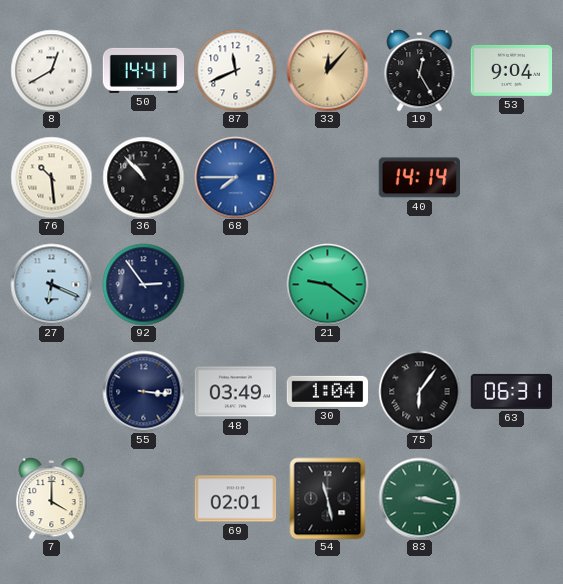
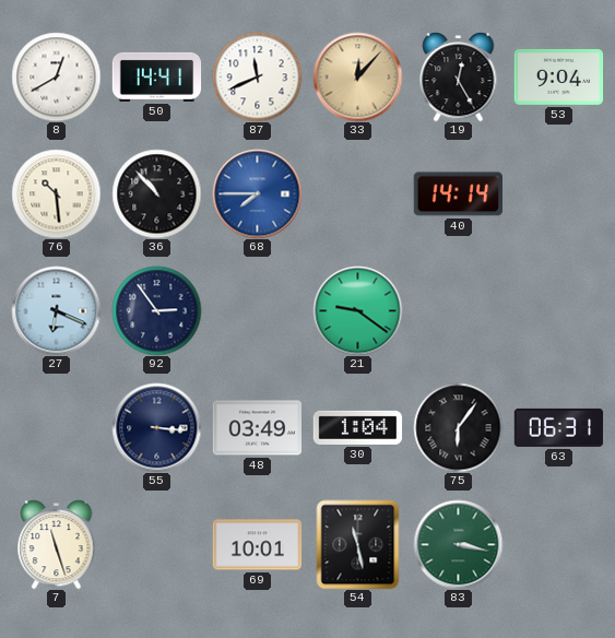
7: 4:00 -> 11:27 (57, 544)
69: 02:01 -> 10:01 (257, 545)
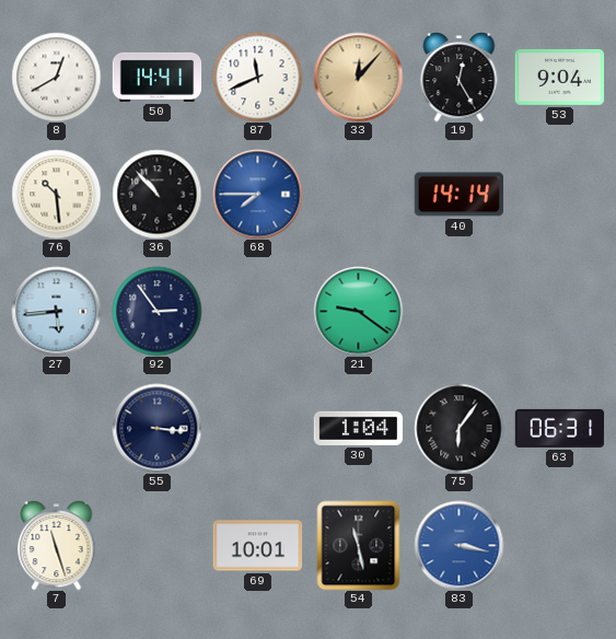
27: 6:19 -> 5:44 (56, 311)
48: 03:49 -> none (257, 428)
83 dial: green -> blue (458, 545)
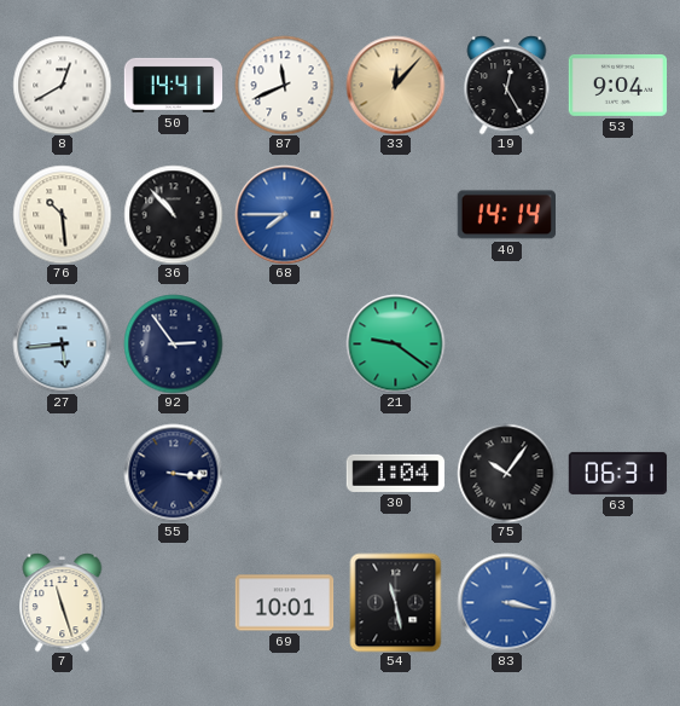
75: 6:06 -> 10:06 (506, 473)
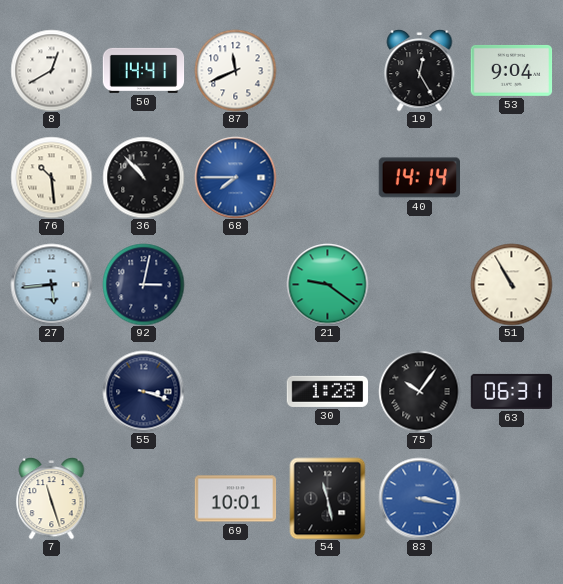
33: 12:07 -> none (395, 85)
92: 2:54 -> 3:02 (143, 284)
51: none -> 10:55 (511, 284)
55: 3:16 -> 3:18 (143, 391)
30: 1:04 -> 1:28 (327, 391)
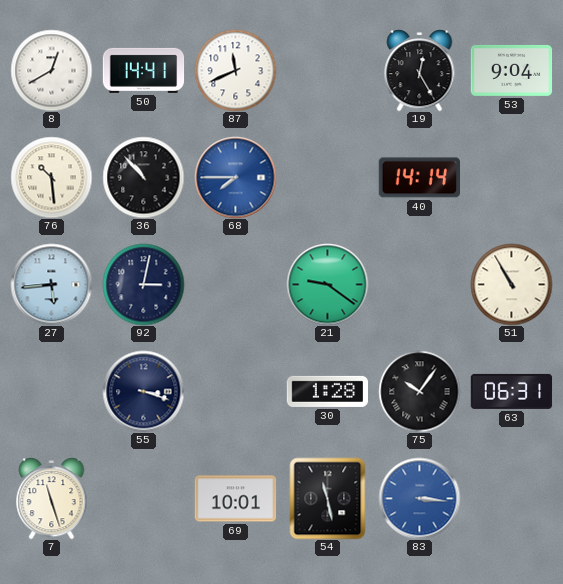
83: 3:17 -> 3:16 (419, 498)
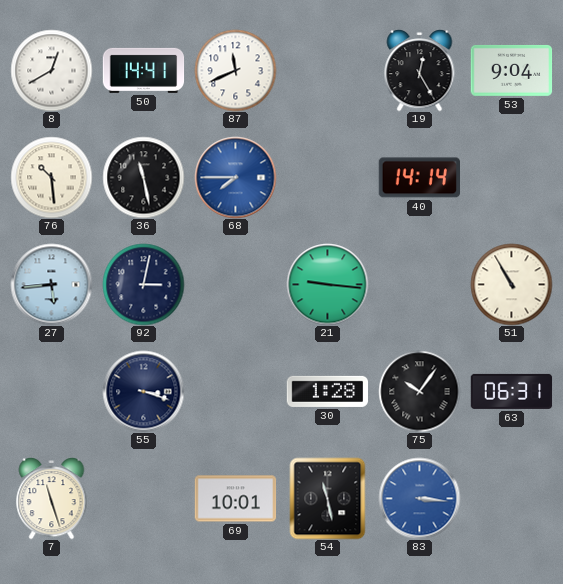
36: 10:53 -> 11:28 (143, 177)
21: 9:21 -> 9:16 (327, 284)
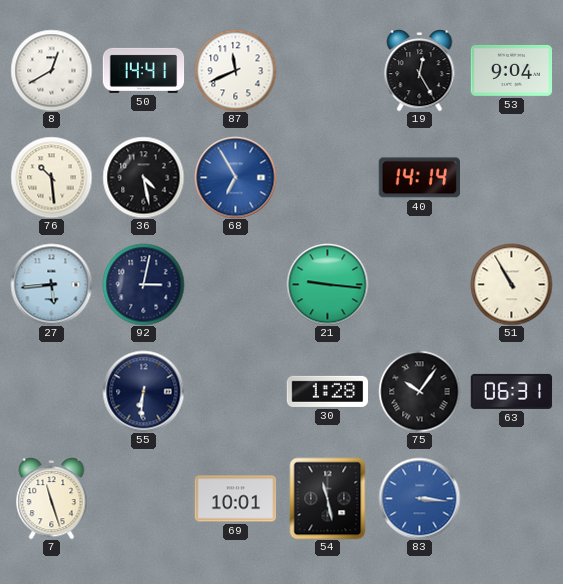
36: 11:28 -> 4:28 (143, 177)
68: 7:45 -> 6:55 (235, 177)
55: 3:18 -> 6:31 (143, 391)
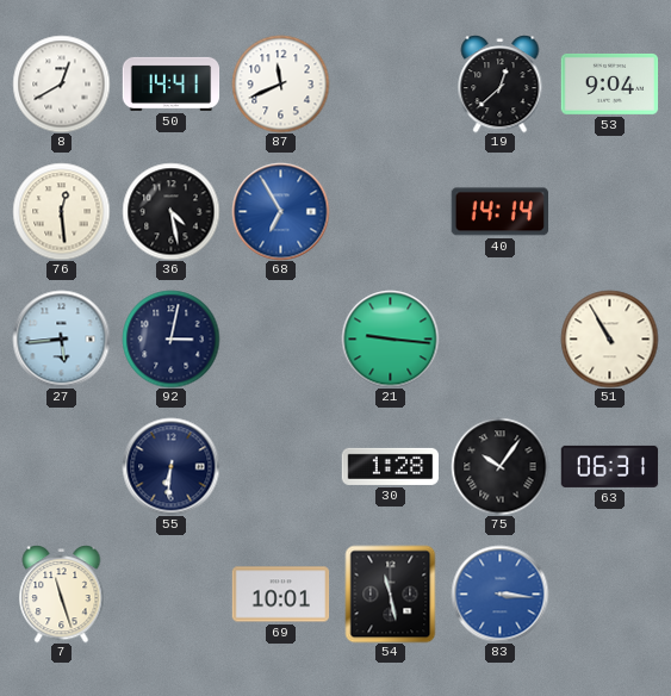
19: 12:25 -> 12:38 (501, 83)
76: 10:29 -> 12:29 (61, 211)
